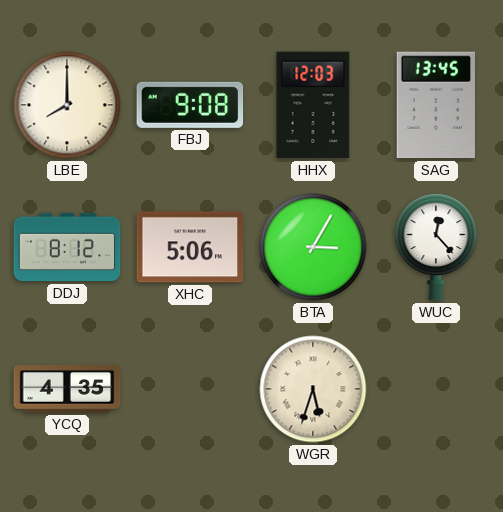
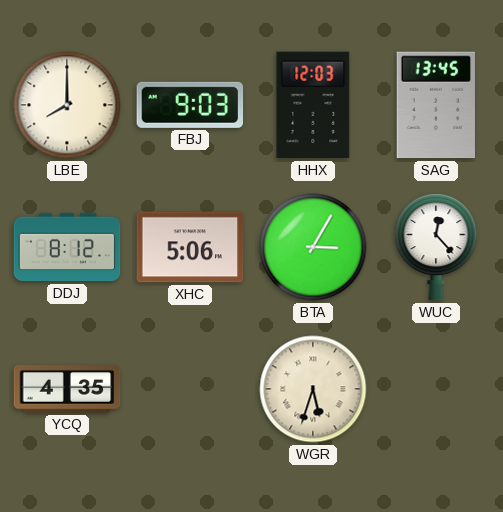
FBJ: 9:08 -> 9:03 (190, 105)
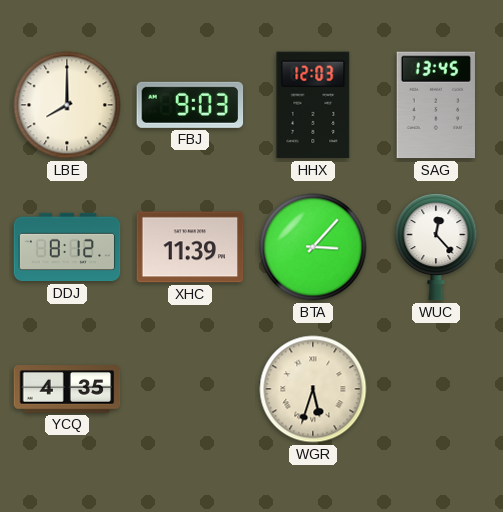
XHC: 5:06 -> 11:39 (190, 247)
BTA: 3:05 -> 3:07 (313, 247)
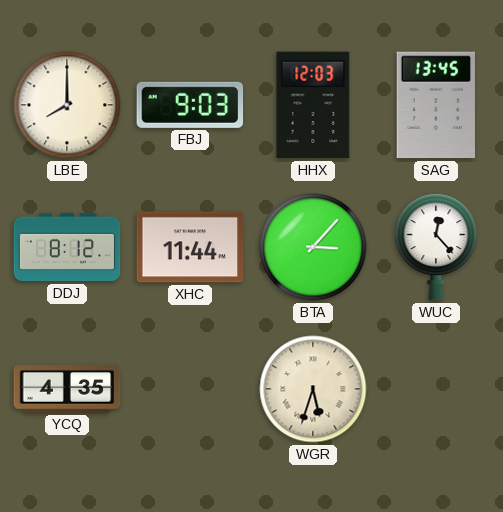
XHC: 11:39 -> 11:44 (190, 247)
